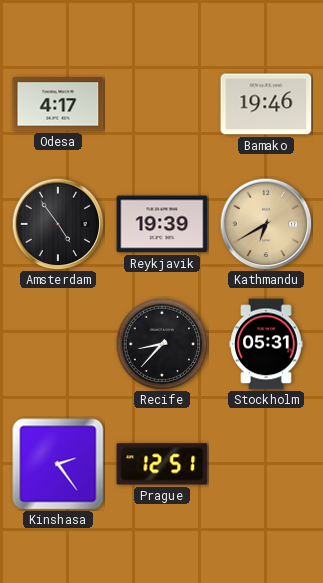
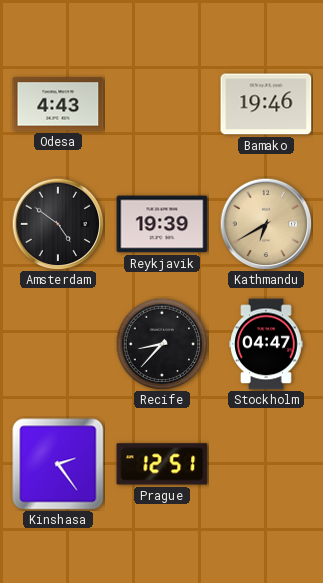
Odesa: 4:17 -> 4:43 (58, 104)
Amsterdam: 4:54 -> 4:51 (58, 224)
Stockholm: 05:31 -> 04:47 (266, 344)
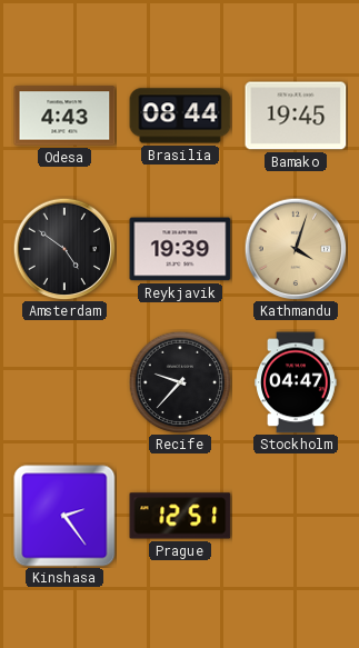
Brasilia: none -> 08:44 (180, 116)
Bamako: 19:46 -> 19:45 (296, 116)
Kathmandu: 6:40 -> 4:03 (296, 249)
Recife: 8:37 -> 9:37 (180, 382)
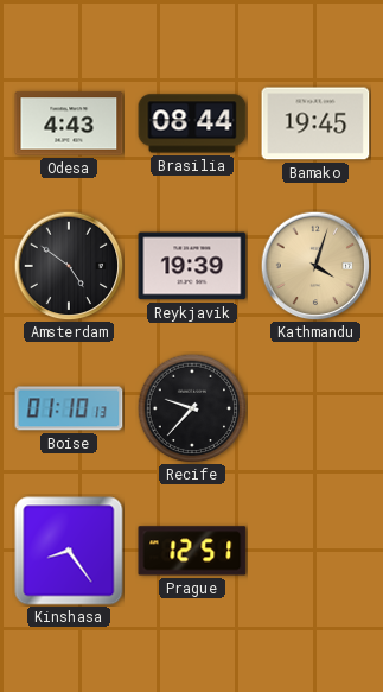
Boise: none -> 01:10 (69, 408)
Stockholm: 04:47 -> none (296, 382)
Kinshasa: 2:24 -> 8:24 (69, 551)
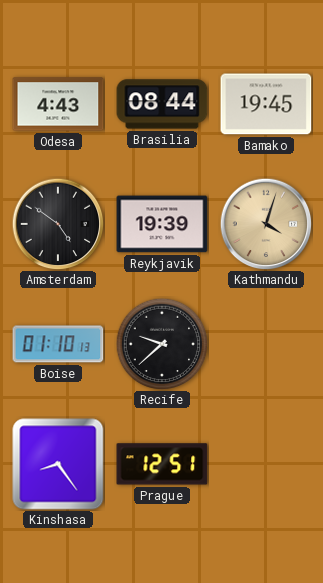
Recife: 9:37 -> 9:38 (162, 344)
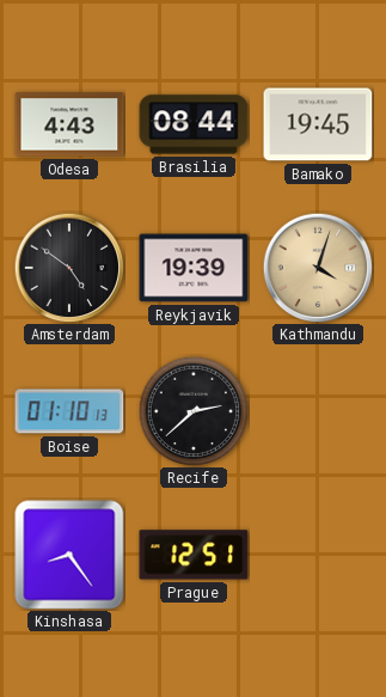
Recife: 9:38 -> 2:38 (194, 411)
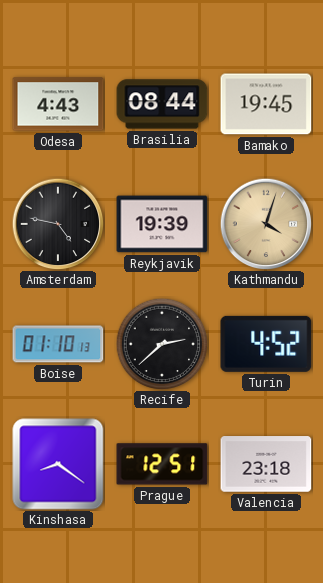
Amsterdam: 4:51 -> 4:47 (58, 224)
Turin: none -> 4:52 (266, 344)
Kinshasa: 8:24 -> 8:21 (58, 464)
Valencia: none -> 23:18 (266, 464)
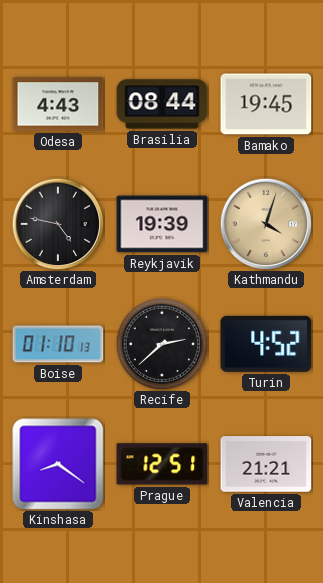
Valencia: 23:18 -> 21:21 (266, 464)
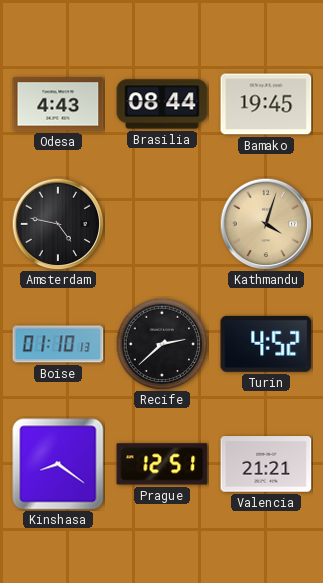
Reykjavik: 19:39 -> none (162, 224)
